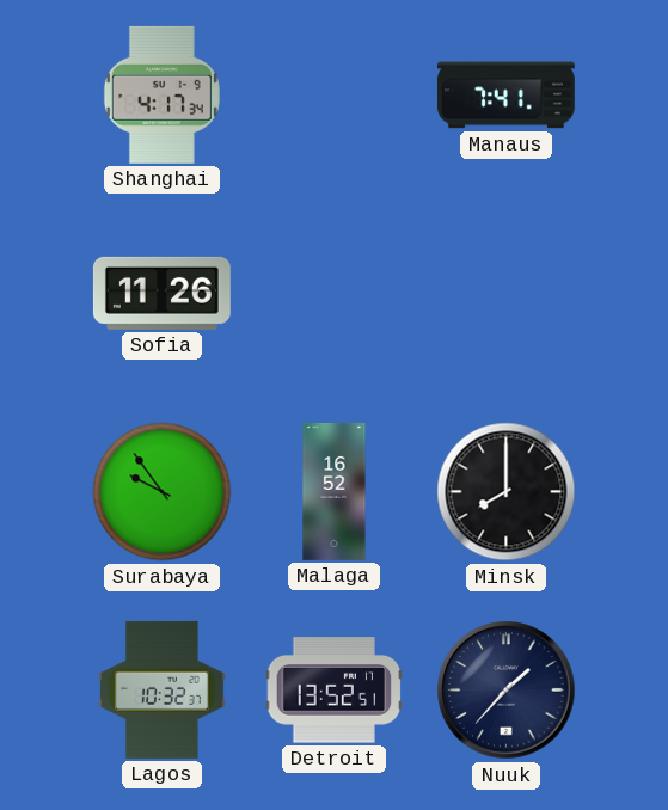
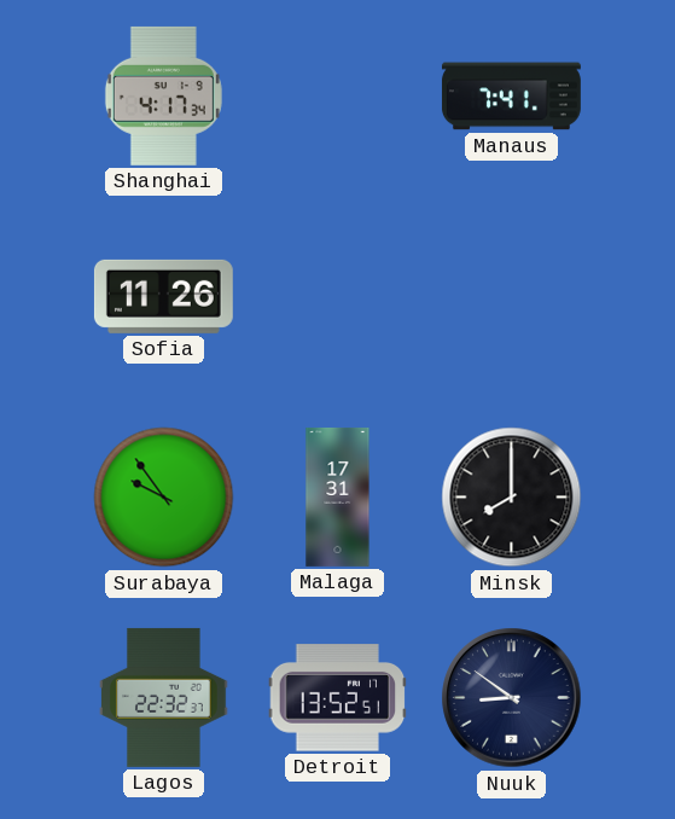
Malaga: 16:52 -> 17:31 (338, 498)
Lagos: 10:32 -> 22:32 (164, 697)
Nuuk: 1:37 -> 8:51 (512, 698)
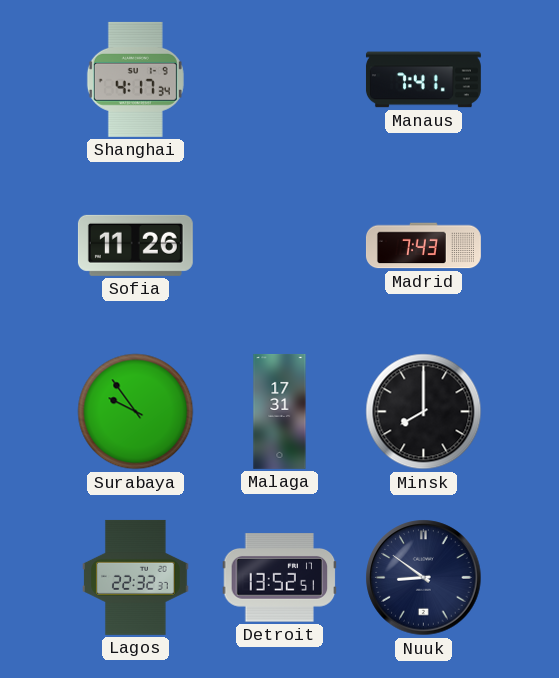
Madrid: none -> 7:43 (423, 246)
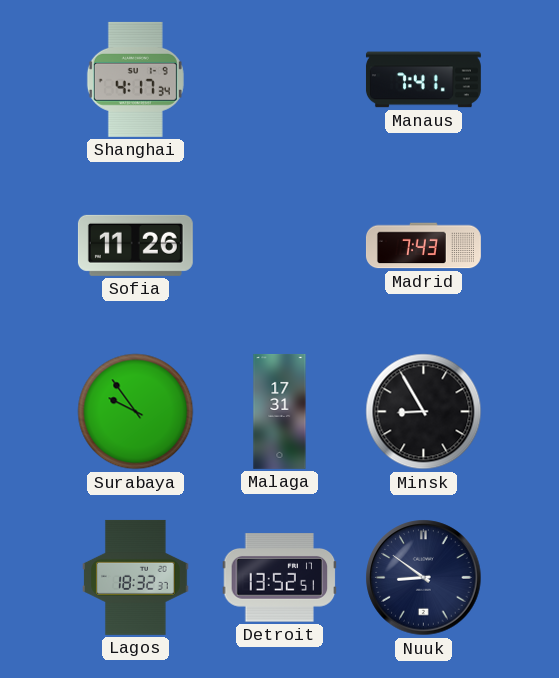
Minsk: 8:00 -> 8:55 (424, 412)
Lagos: 22:32 -> 18:32 (136, 577)
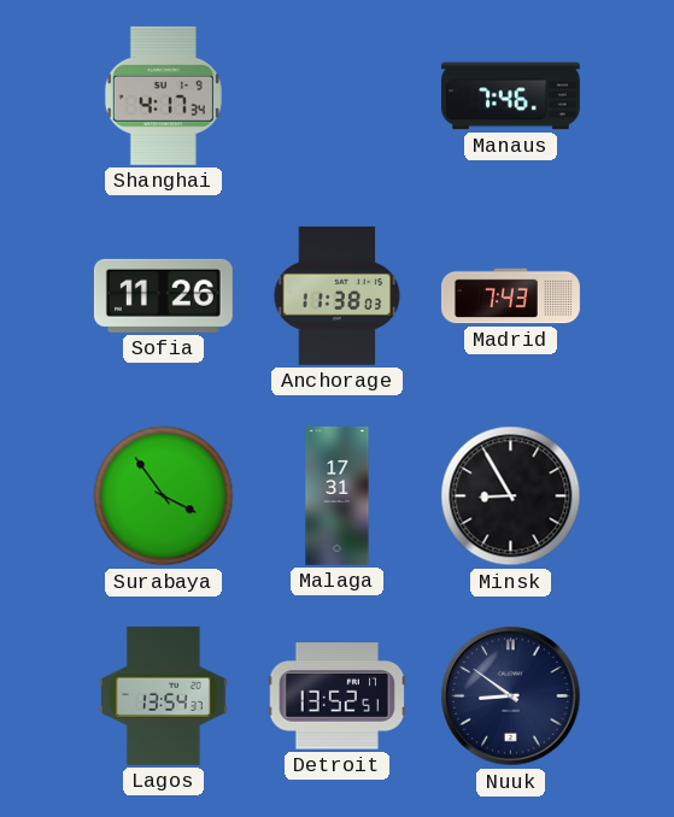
Manaus: 7:41 -> 7:46 (510, 96)
Anchorage: none -> 11:38 (338, 295)
Surabaya: 9:54 -> 3:54 (164, 496)
Lagos: 18:32 -> 13:54 (164, 695)
